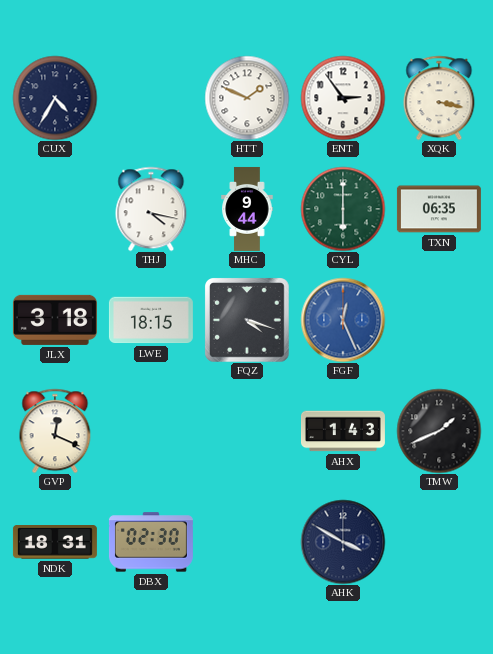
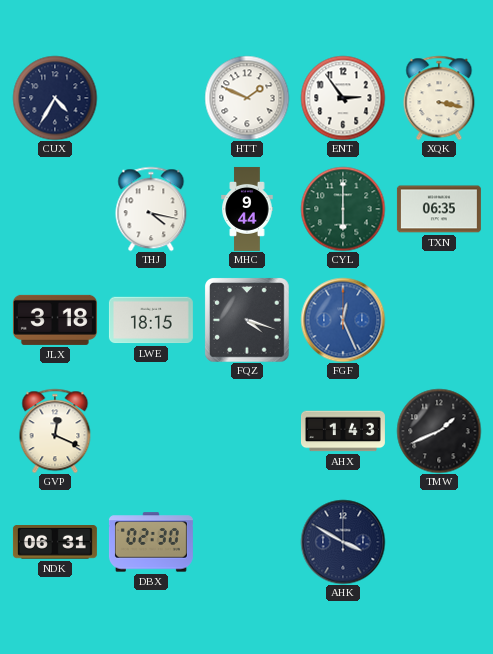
NDK: 18:31 -> 06:31 (55, 543)
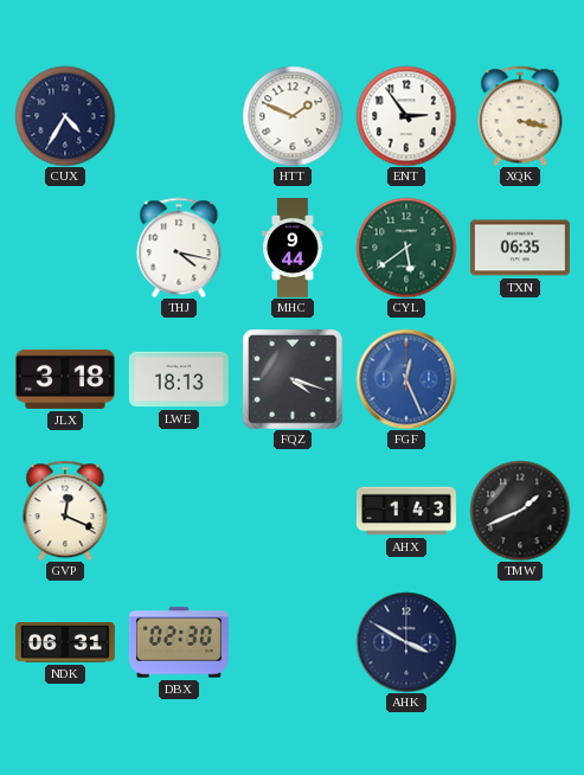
CYL: 6:00 -> 5:39 (406, 248)
LWE: 18:15 -> 18:13 (179, 379)
